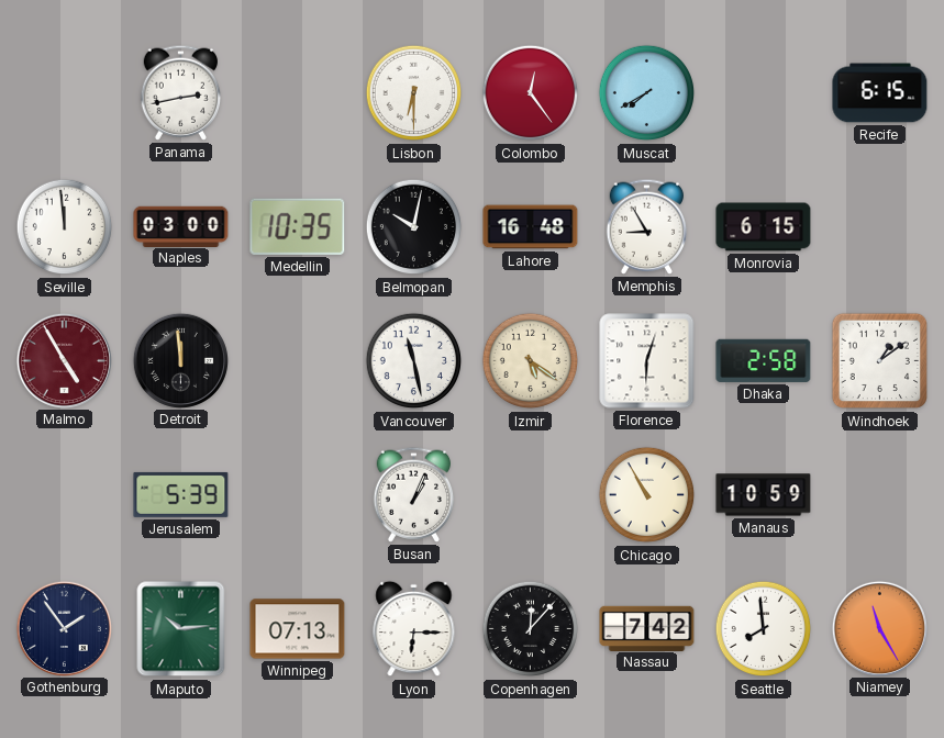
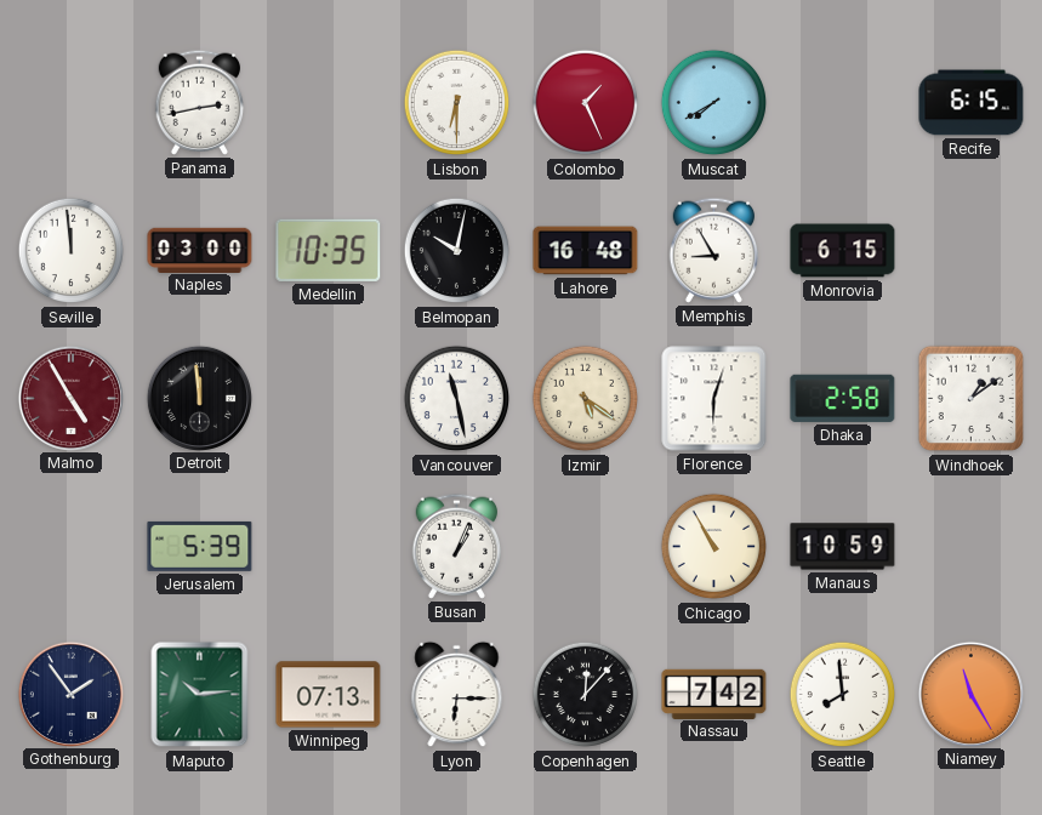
Colombo: 12:24 -> 1:26 (586, 103)
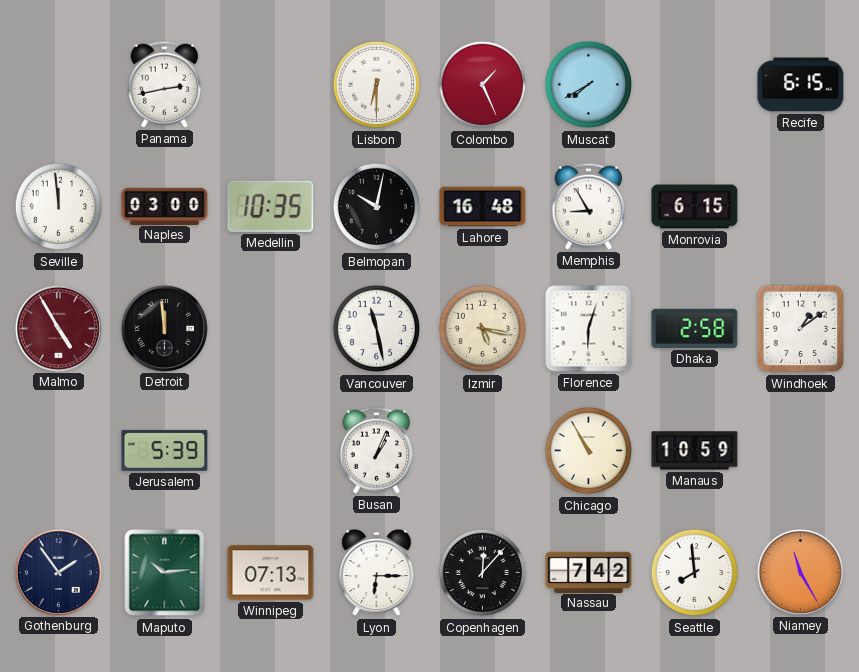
Izmir: 5:21 -> 5:17 (483, 329)
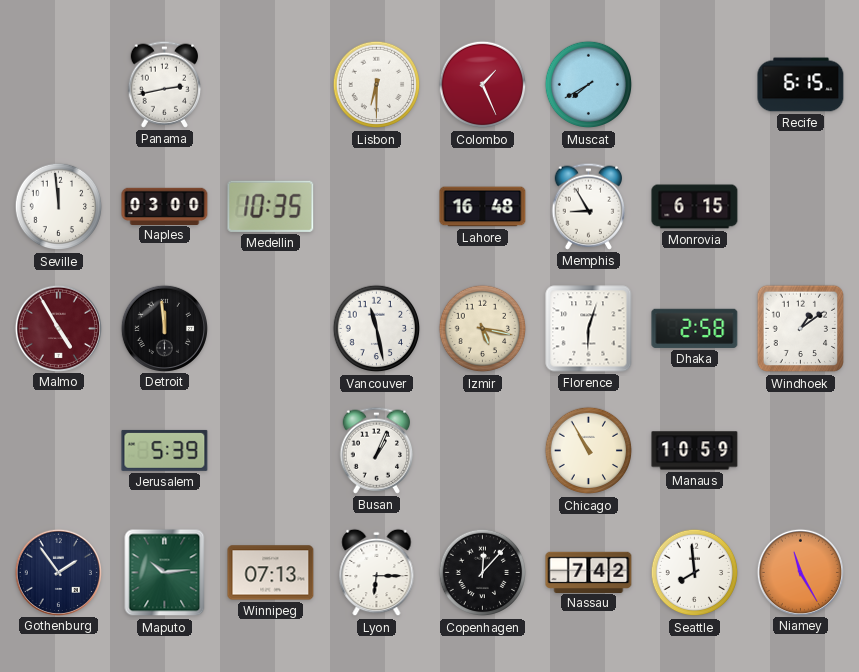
Belmopan: 10:02 -> none (377, 207)
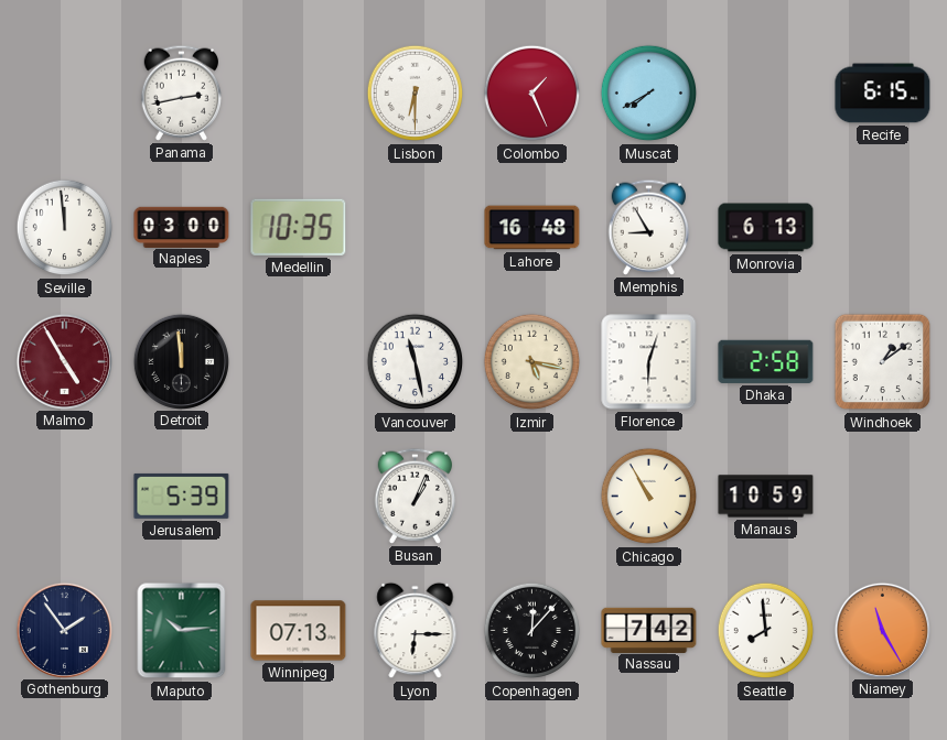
Monrovia: 6:15 -> 6:13 (766, 228)
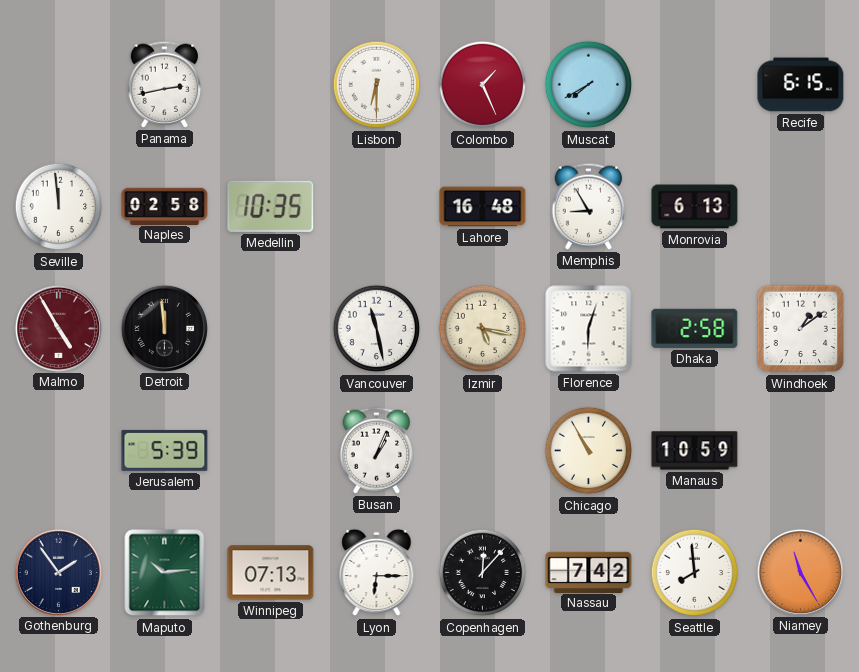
Naples: 03:00 -> 02:58 (165, 206)
